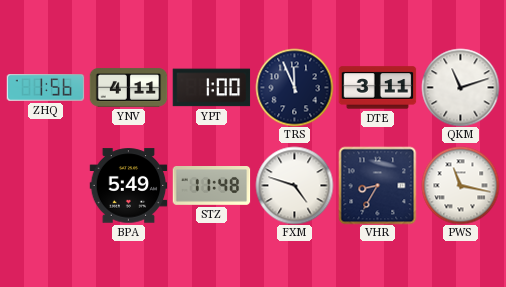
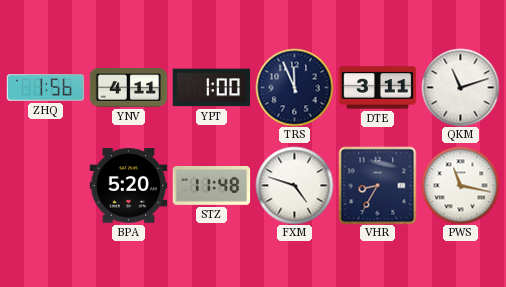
BPA: 5:49 -> 5:20 (128, 186)
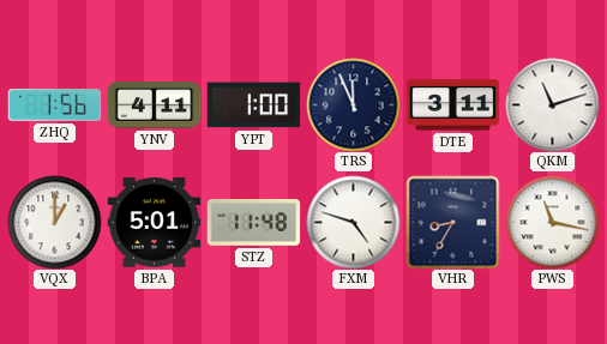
VQX: none -> 1:00 (54, 222)
BPA: 5:20 -> 5:01 (154, 223)
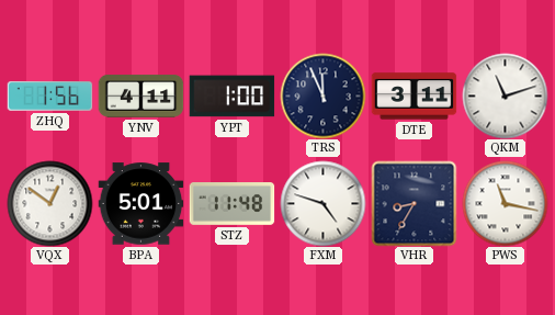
VQX: 1:00 -> 12:51 (49, 203)
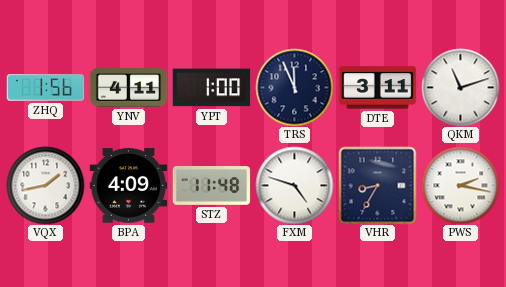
VQX: 12:51 -> 1:43 (45, 185)
BPA: 5:01 -> 4:09 (128, 186)
PWS: 11:17 -> 2:17 (460, 185)
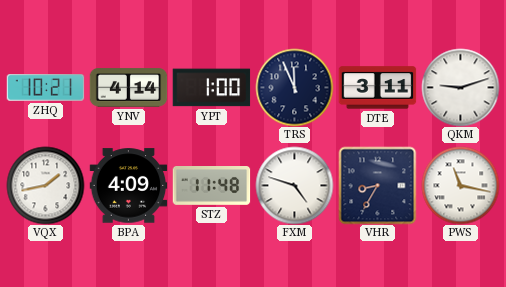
ZHQ: 1:56 -> 10:21 (45, 88)
YNV: 4:11 -> 4:14 (128, 88)
QKM: 11:12 -> 9:12 (460, 87)
PWS: 2:17 -> 11:17 (460, 185)
